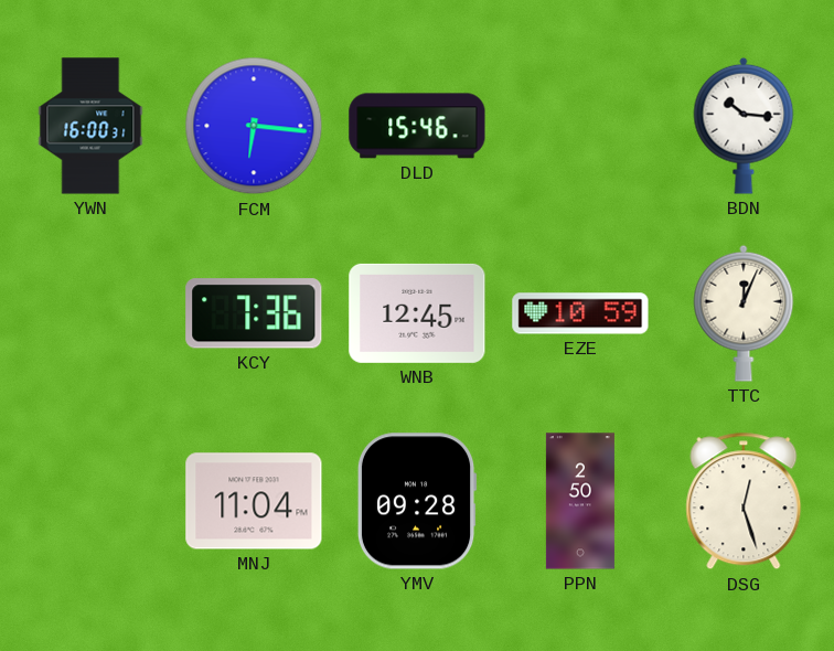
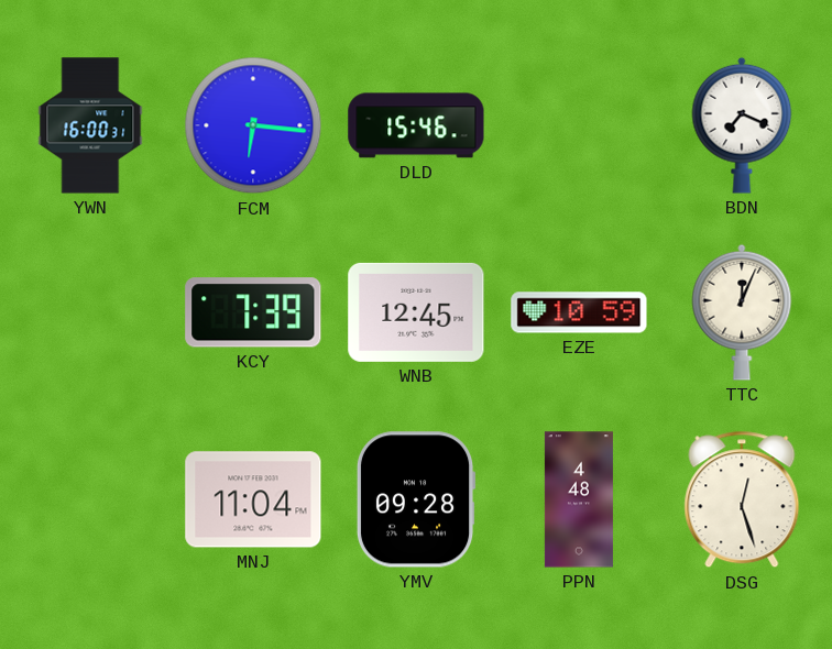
BDN: 10:16 -> 7:19 (742, 125)
KCY: 7:36 -> 7:39 (253, 312)
PPN: 2:50 -> 4:48 (579, 499)
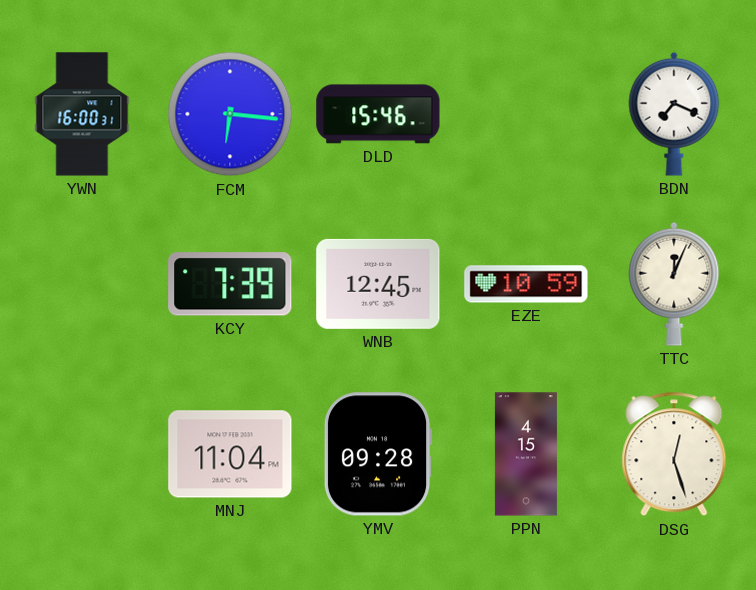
PPN: 4:48 -> 4:15 (526, 454)
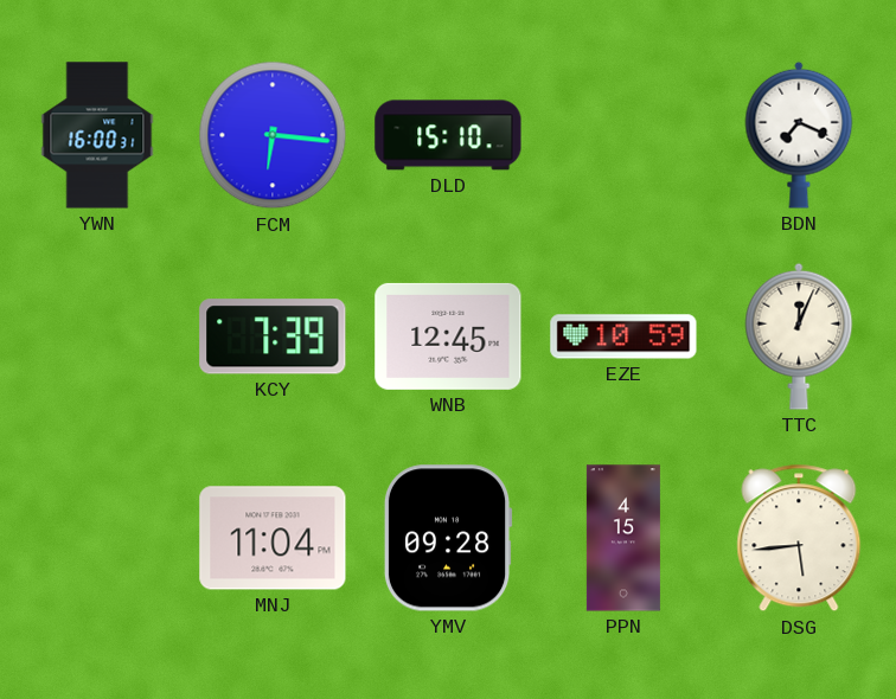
DLD: 15:46 -> 15:10 (448, 135)
DSG: 12:27 -> 5:44 (799, 538)
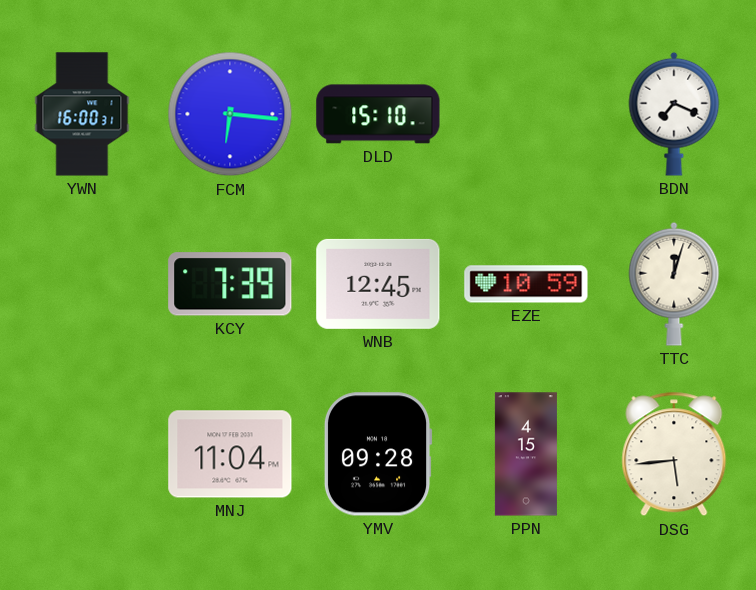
TTC: 12:04 -> 12:03 (674, 284)
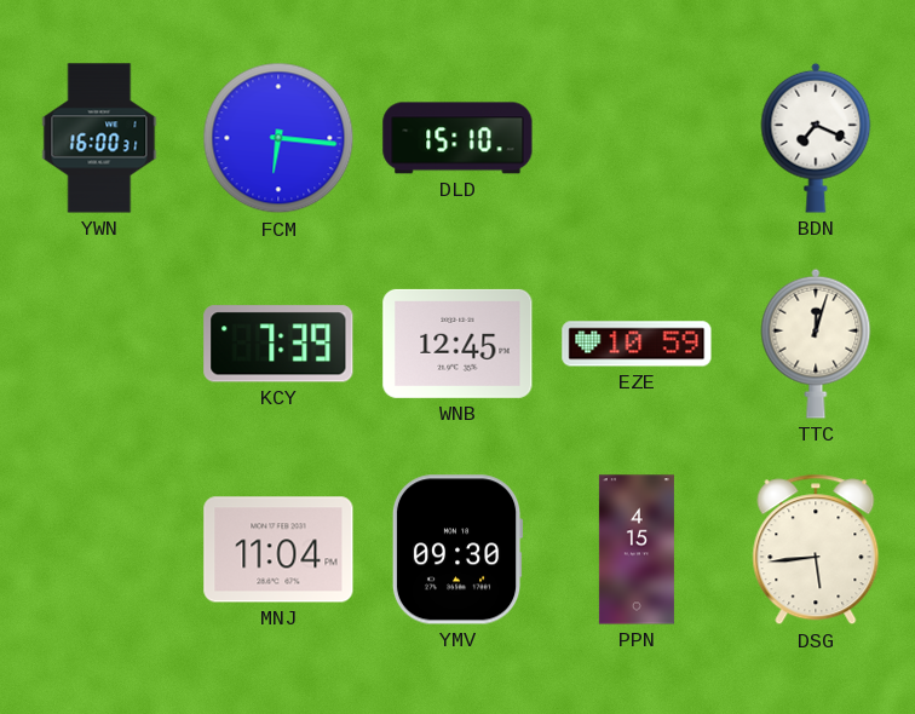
YMV: 09:28 -> 09:30 (457, 549)
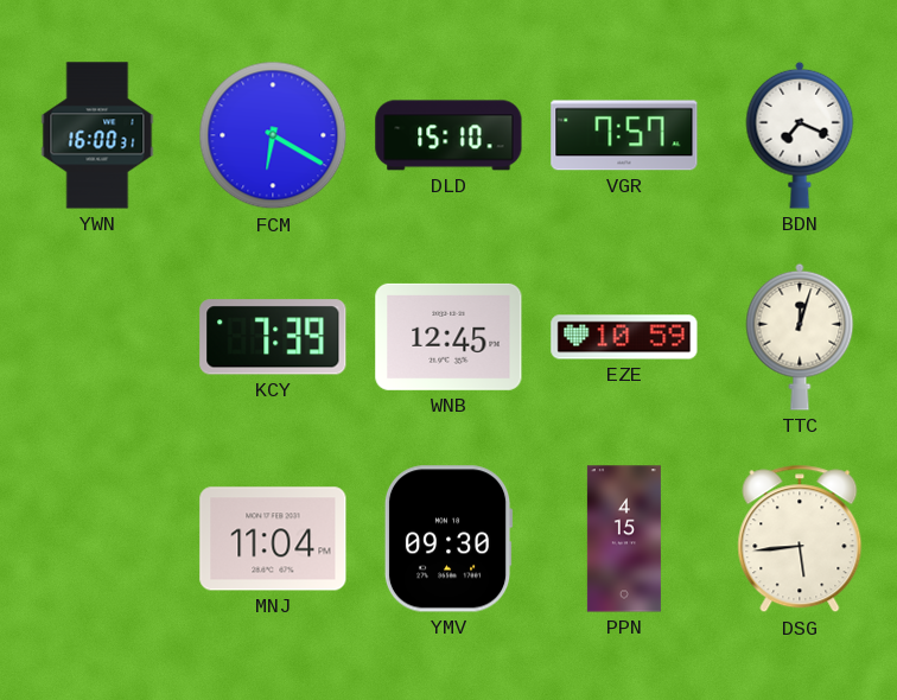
FCM: 6:16 -> 6:20 (273, 135)
VGR: none -> 7:57 (624, 135)
